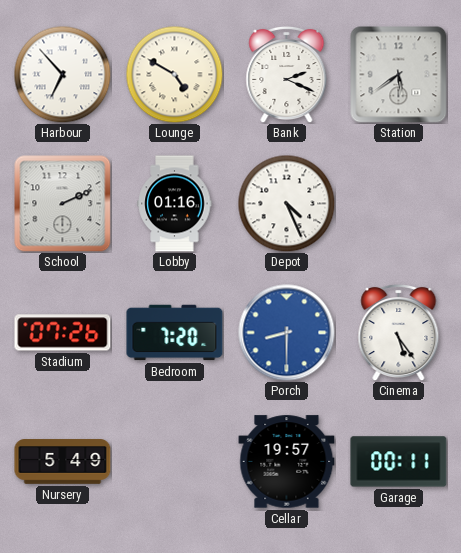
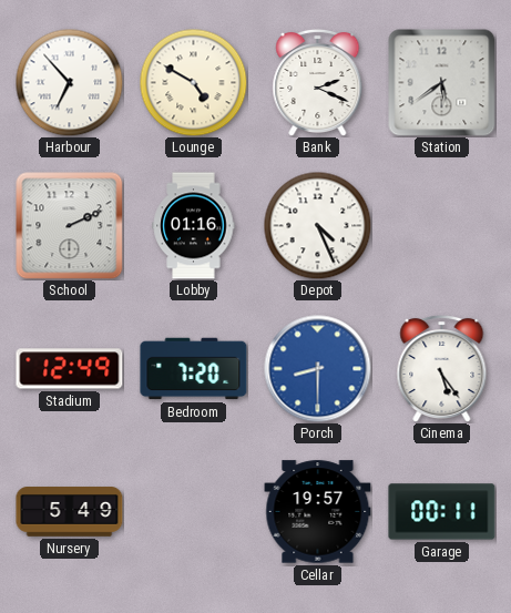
Stadium: 07:26 -> 12:49 (70, 369)
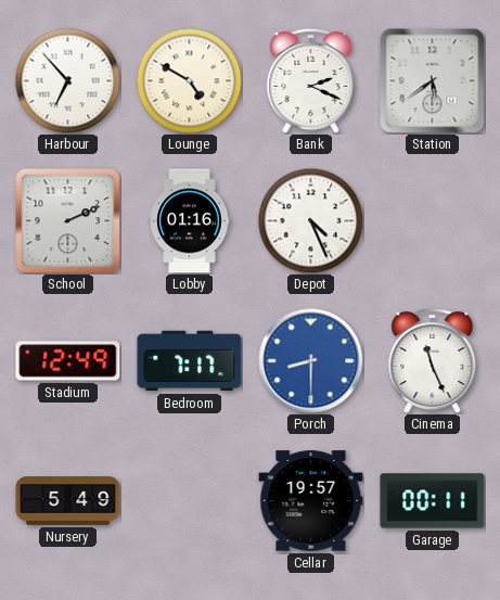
Bedroom: 7:20 -> 7:17 (190, 361)
Cinema: 5:24 -> 11:26 (433, 360)
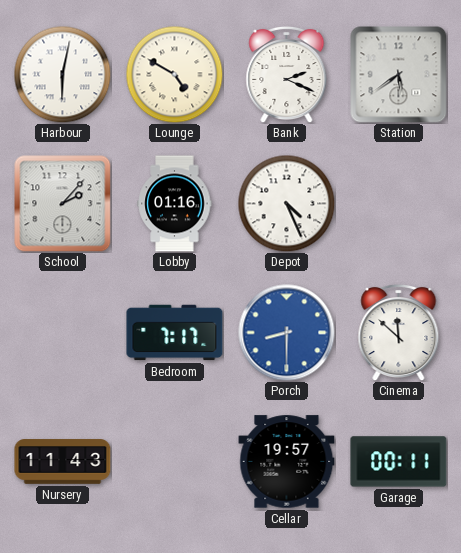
Harbour: 6:53 -> 6:02 (62, 74)
School: 2:11 -> 2:07 (63, 204)
Stadium: 12:49 -> none (68, 361)
Cinema: 11:26 -> 11:52 (399, 332)
Nursery: 5:49 -> 11:43 (63, 462)
